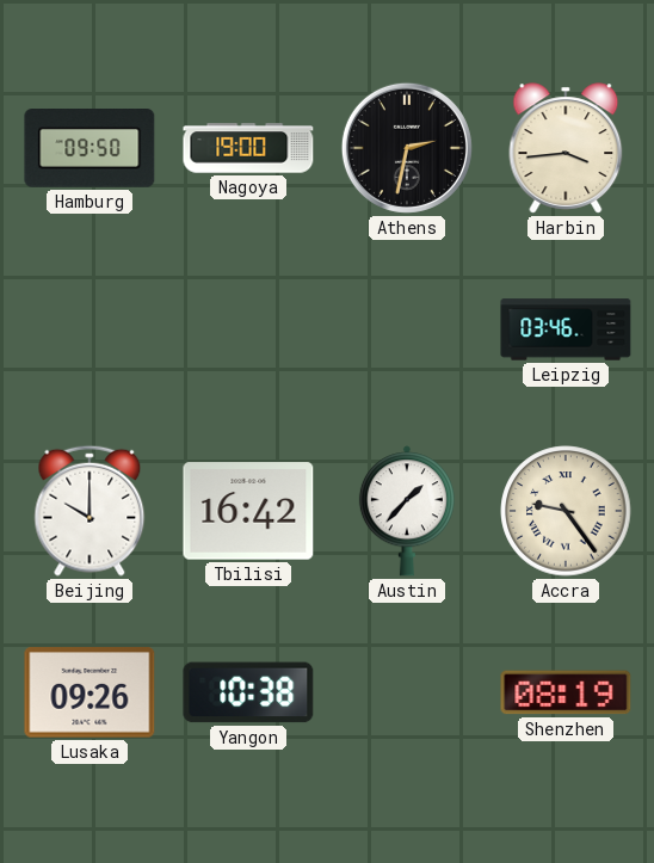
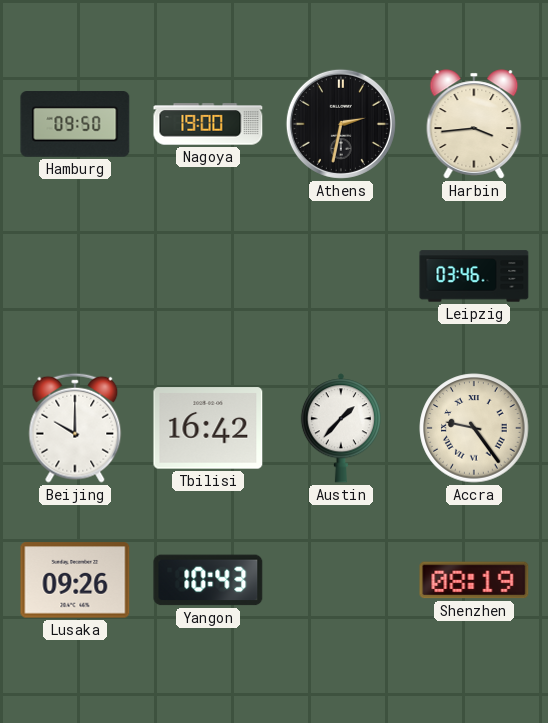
Yangon: 10:38 -> 10:43 (208, 580)
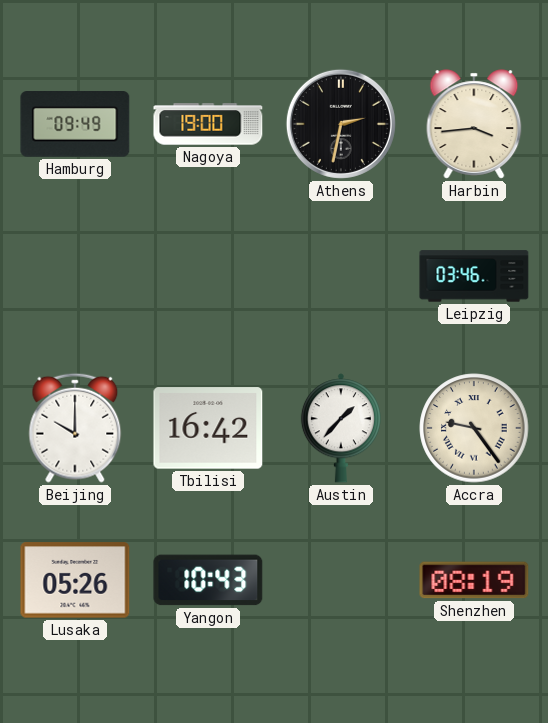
Hamburg: 09:50 -> 09:49 (75, 125)
Lusaka: 09:26 -> 05:26 (75, 580)
